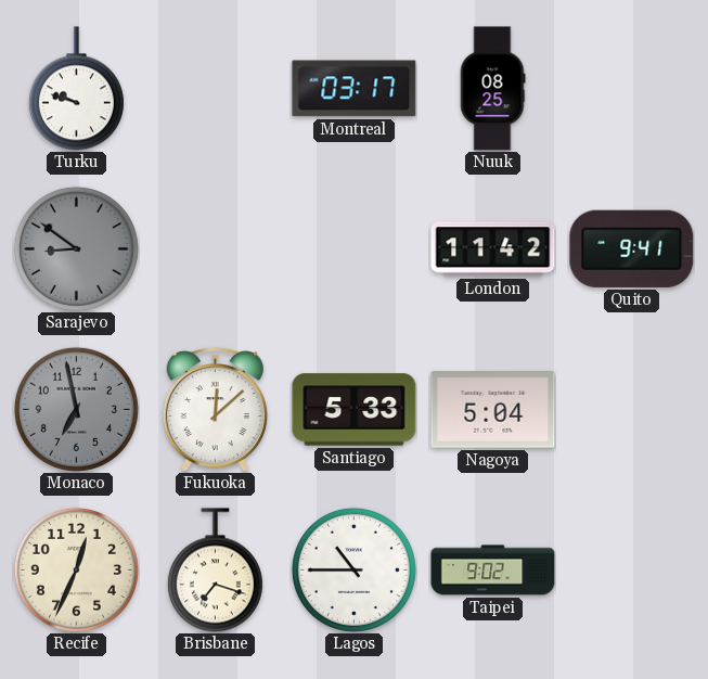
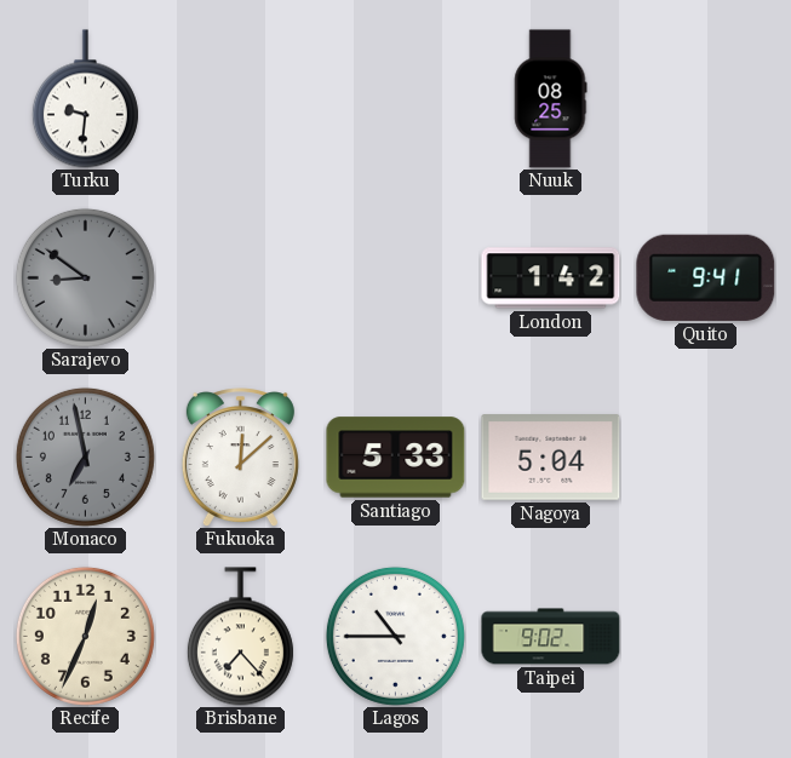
Turku: 9:48 -> 9:31 (85, 99)
Montreal: 03:17 -> none (355, 89)
London: 11:42 -> 1:42 (551, 278)
Brisbane: 7:18 -> 7:23 (240, 637)
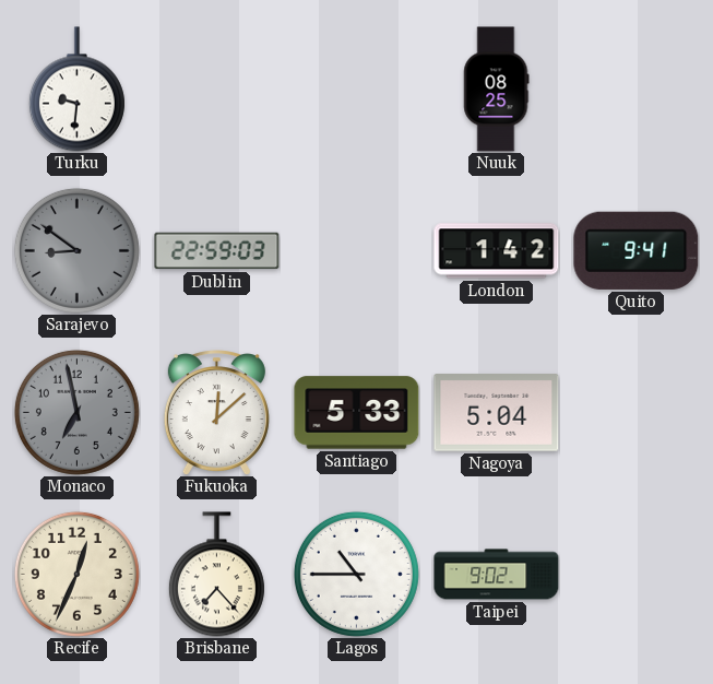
Dublin: none -> 22:59 (217, 251)
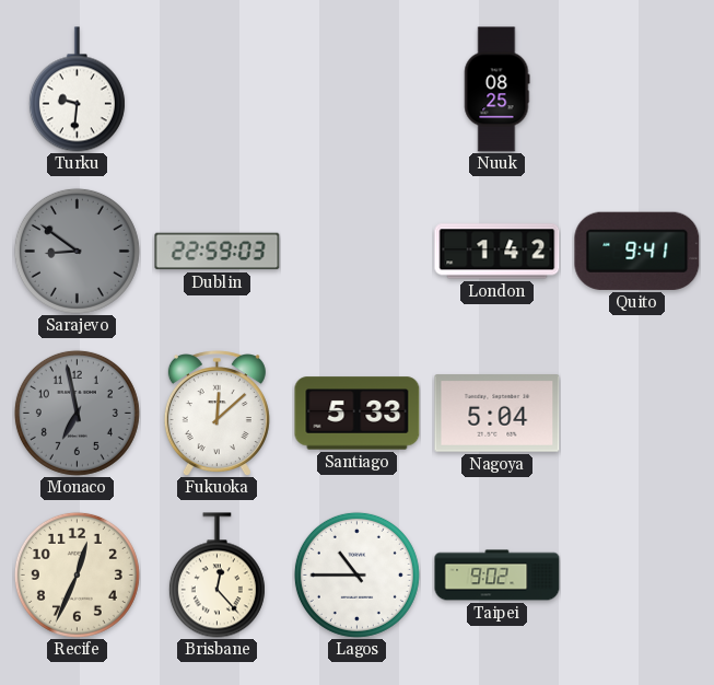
Brisbane: 7:23 -> 12:23 (216, 576)
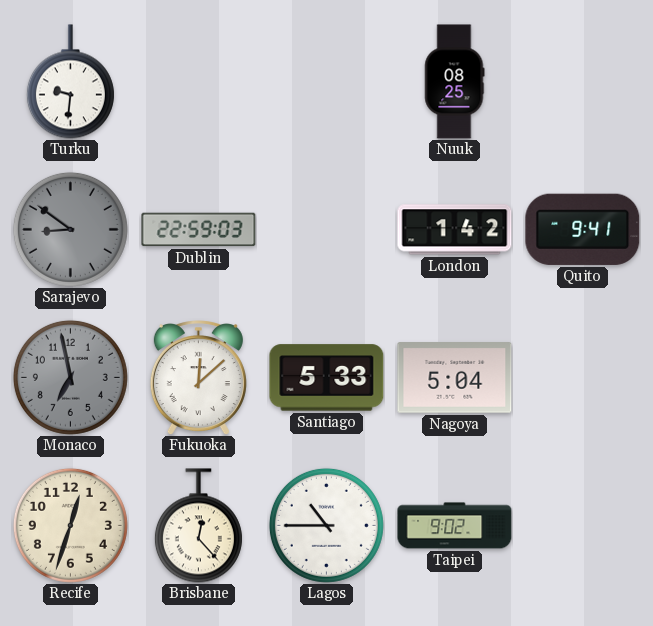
Recife: 12:34 -> 12:33 (70, 525)
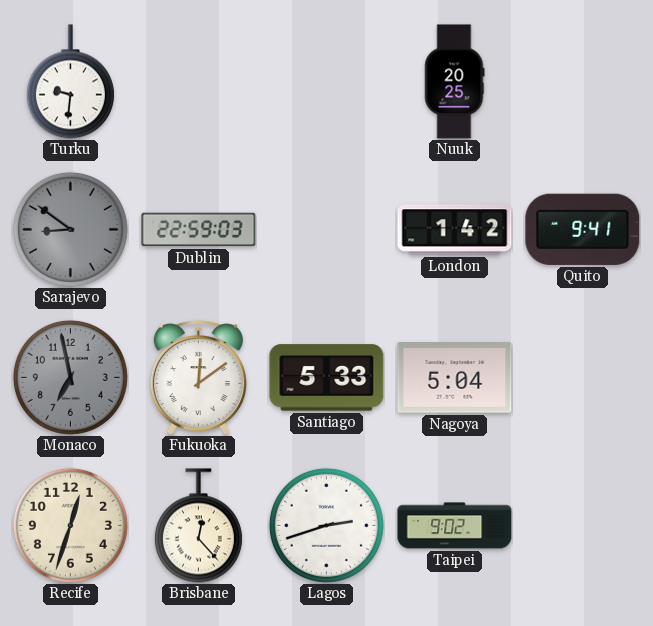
Nuuk: 08:25 -> 20:25 (455, 82)
Fukuoka: 12:08 -> 12:09 (198, 378)
Lagos: 10:45 -> 2:42 (326, 525)
